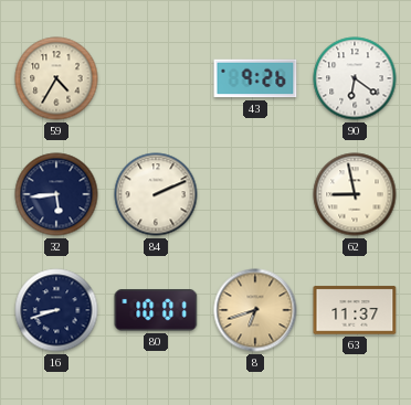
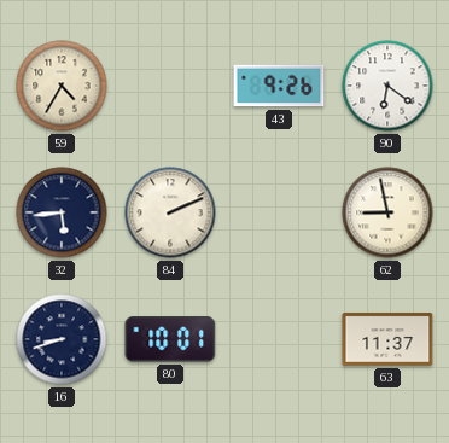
8: 6:42 -> none (255, 310)
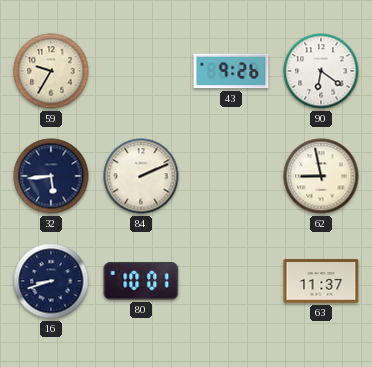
59: 4:35 -> 9:35 (51, 71)
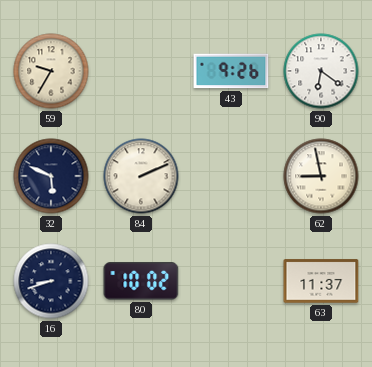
32: 5:44 -> 5:49 (51, 176)
80: 10:01 -> 10:02 (141, 281)
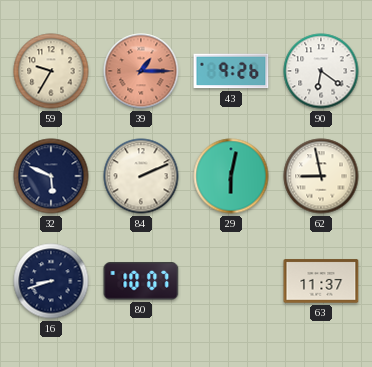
39: none -> 1:15 (141, 71)
29: none -> 6:02 (231, 176)
80: 10:02 -> 10:07 (141, 281)
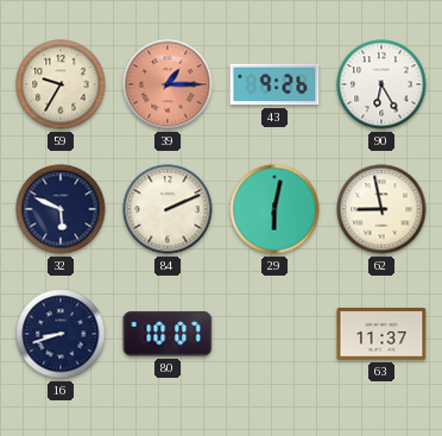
90: 6:21 -> 6:25 (381, 84)
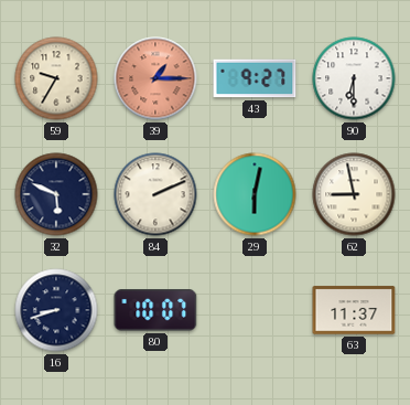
43: 9:26 -> 9:27 (255, 78)
90: 6:25 -> 6:30 (354, 78)
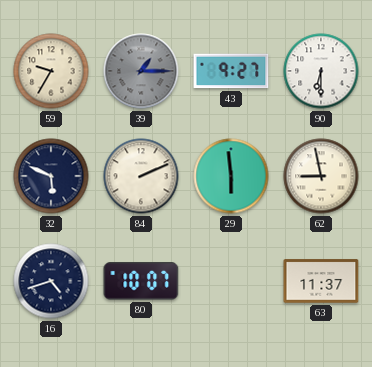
39 dial: salmon -> grey (141, 71)
29: 6:02 -> 5:59 (231, 176)
16: 8:42 -> 4:42 (51, 281)
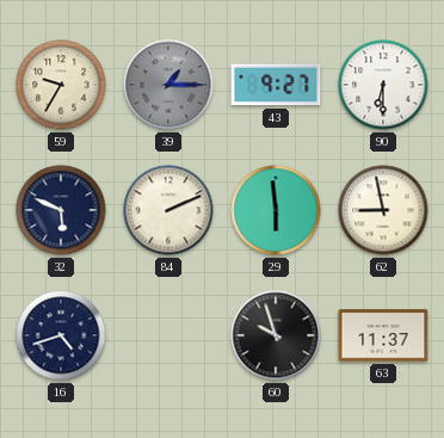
80: 10:07 -> none (141, 281)
60: none -> 9:57 (276, 335)
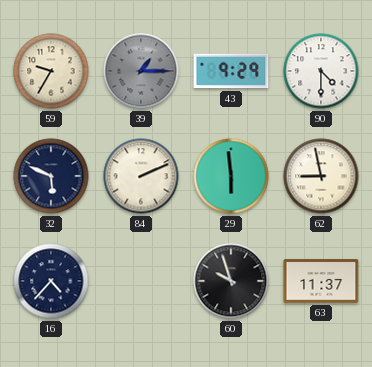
43: 9:27 -> 9:29 (231, 71)
90: 6:30 -> 4:30 (321, 71)
16: 4:42 -> 4:37 (51, 281)
